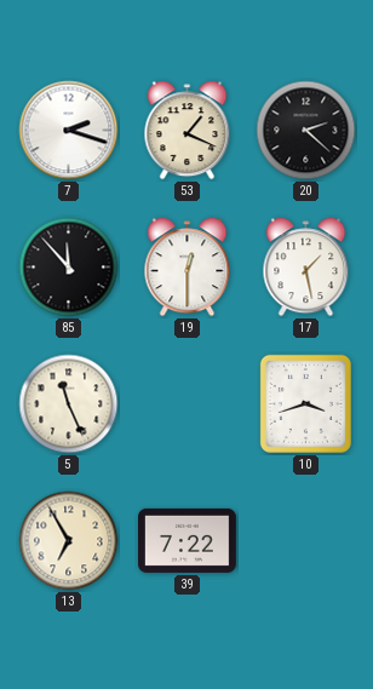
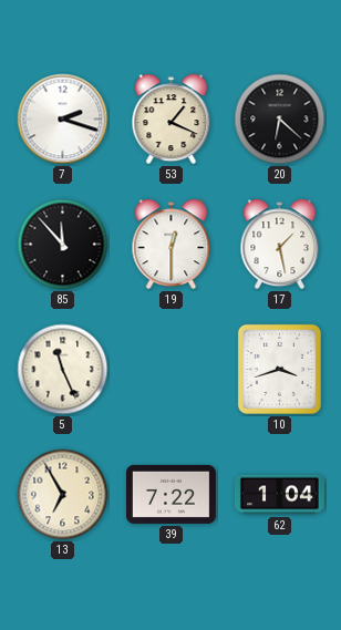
20: 2:22 -> 6:22 (280, 120)
62: none -> 1:04 (279, 495)
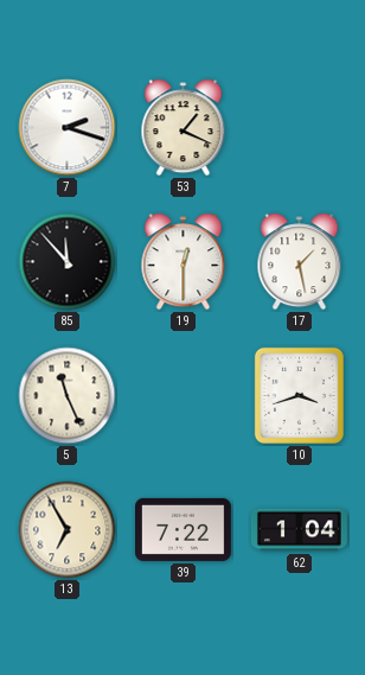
20: 6:22 -> none (280, 120)
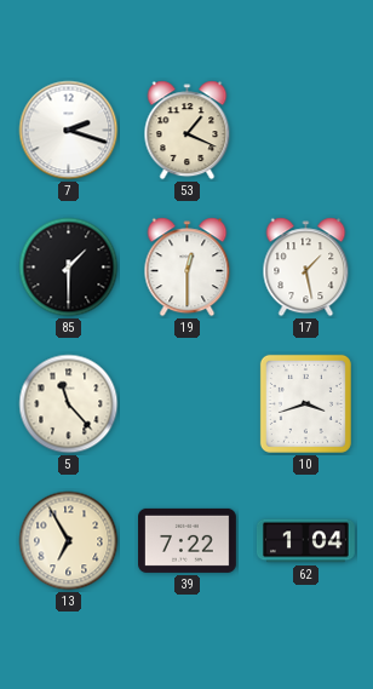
85: 11:53 -> 1:30 (69, 268)
5: 11:26 -> 11:23 (69, 404)
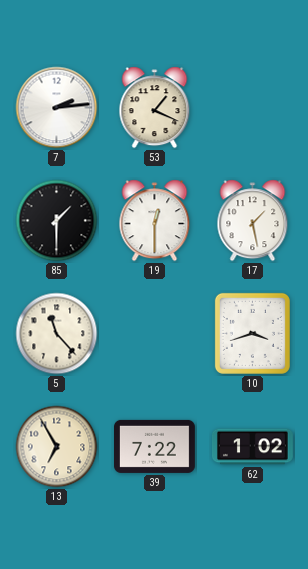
7: 2:18 -> 2:14 (57, 108)
62: 1:04 -> 1:02 (252, 447)
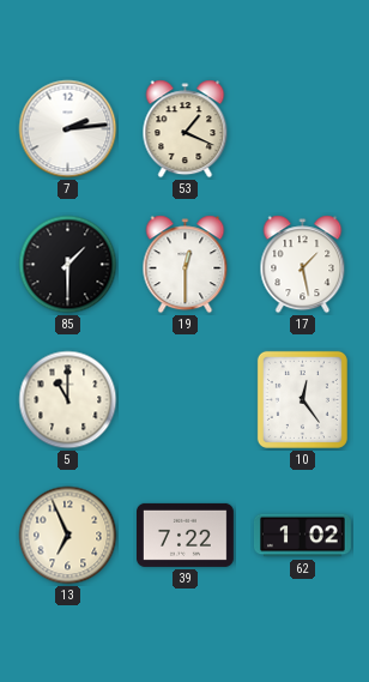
5: 11:23 -> 11:00 (68, 400)
10: 3:42 -> 12:24 (302, 399)
13: 6:55 -> 6:56 (68, 536)
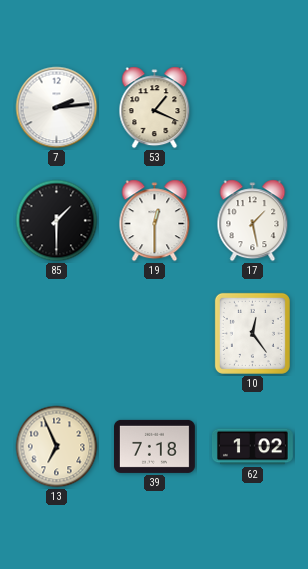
5: 11:00 -> none (68, 400)
39: 7:22 -> 7:18 (155, 446)
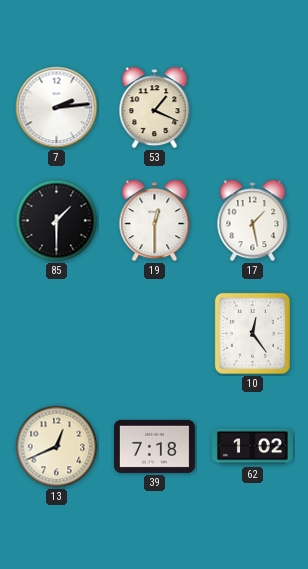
13: 6:56 -> 12:41 (57, 447)
